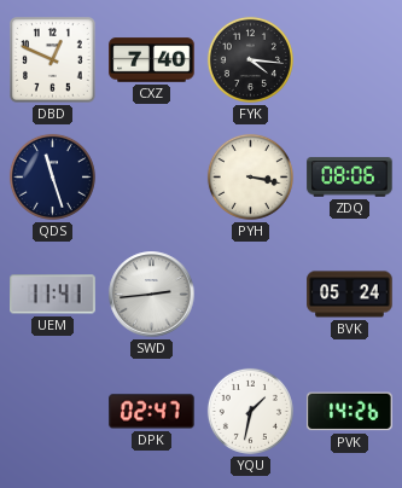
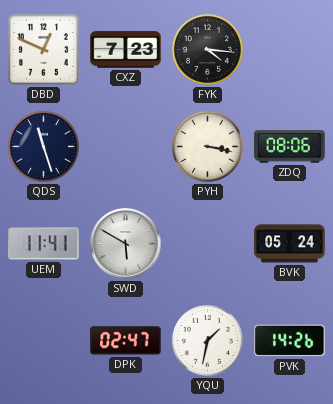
CXZ: 7:40 -> 7:23 (126, 50)
SWD: 2:44 -> 5:50 (126, 244)
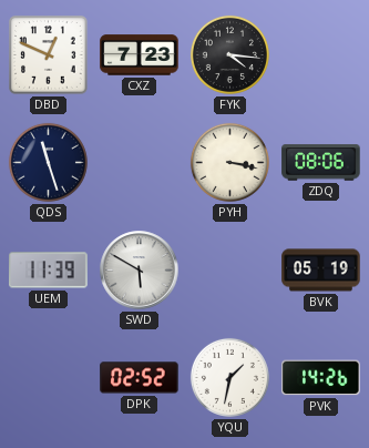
UEM: 11:41 -> 11:39 (49, 271)
BVK: 05:24 -> 05:19 (321, 271)
DPK: 02:47 -> 02:52 (140, 378)
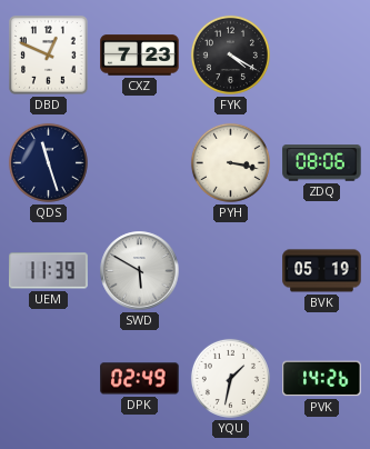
FYK: 4:16 -> 4:20 (230, 54)
DPK: 02:52 -> 02:49 (140, 379)
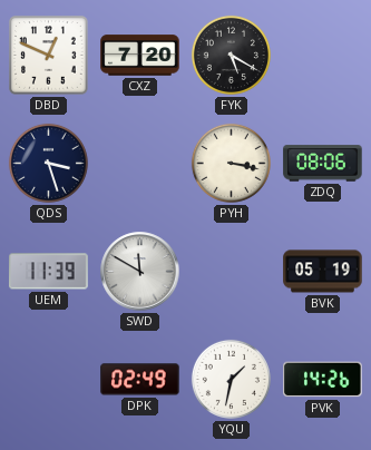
CXZ: 7:23 -> 7:20 (140, 56)
FYK: 4:20 -> 5:20 (231, 55)
QDS: 11:27 -> 3:27 (48, 163)
SWD: 5:50 -> 11:50 (140, 272)
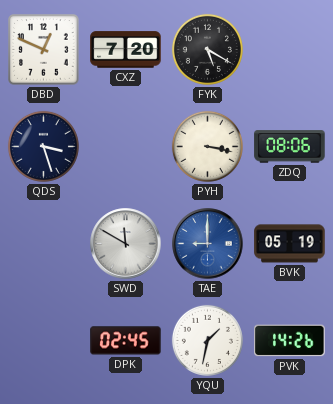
UEM: 11:39 -> none (49, 272)
TAE: none -> 9:00 (208, 244)
DPK: 02:49 -> 02:45 (126, 341)
